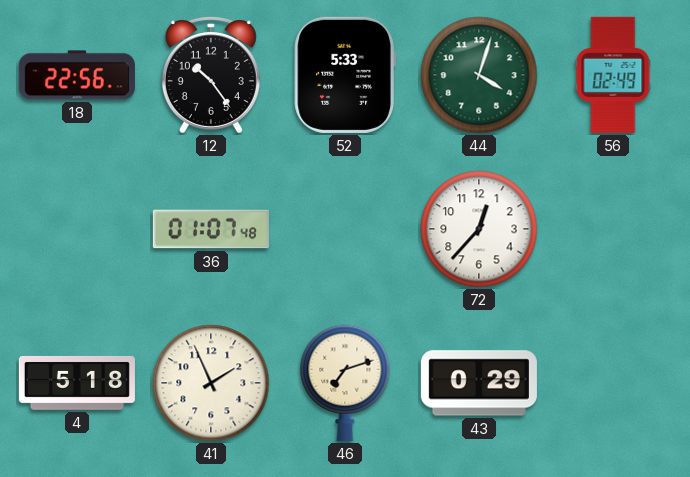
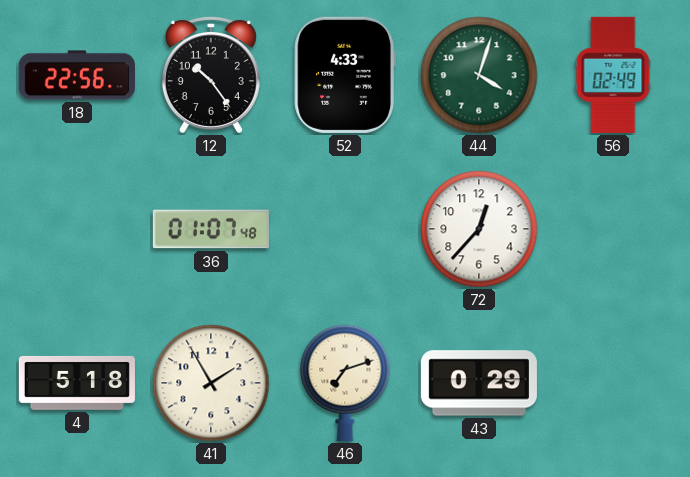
52: 5:33 -> 4:33 (345, 75)
41: 1:56 -> 1:55 (211, 383)
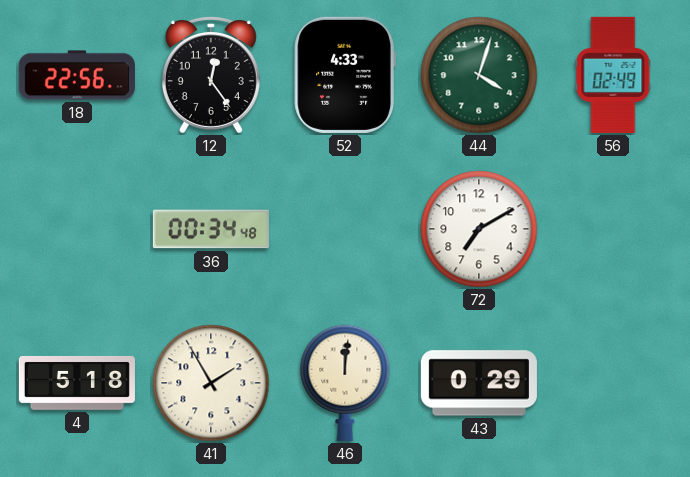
12: 10:24 -> 12:24 (211, 75)
36: 01:07 -> 00:34 (211, 229)
72: 12:37 -> 7:10 (479, 229)
46: 7:12 -> 12:01 (345, 383)
